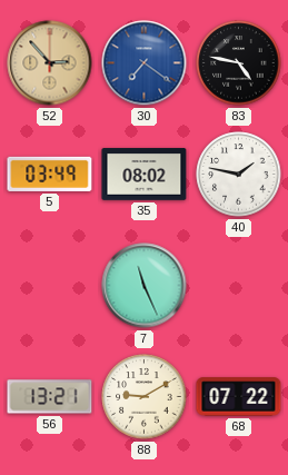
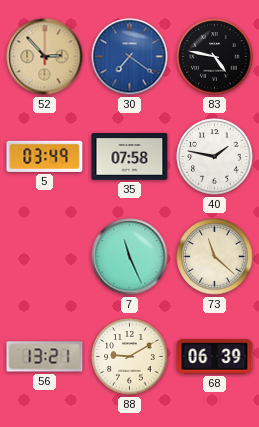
35: 08:02 -> 07:58 (130, 157)
73: none -> 11:22 (215, 257)
68: 07:22 -> 06:39 (215, 357)
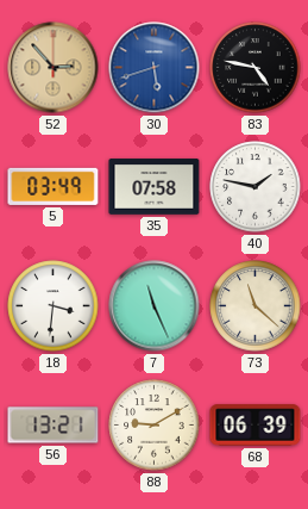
30: 7:21 -> 5:42 (155, 68)
18: none -> 3:31 (54, 306)
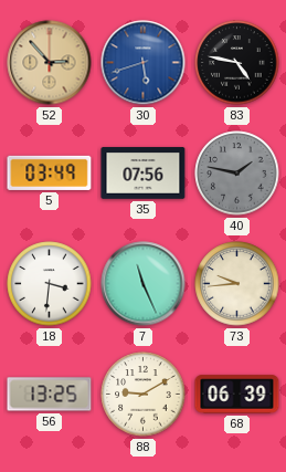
35: 07:58 -> 07:56 (144, 174)
40 dial: white -> grey (237, 174)
73: 11:22 -> 9:44 (237, 284)
56: 13:21 -> 13:25 (50, 395)
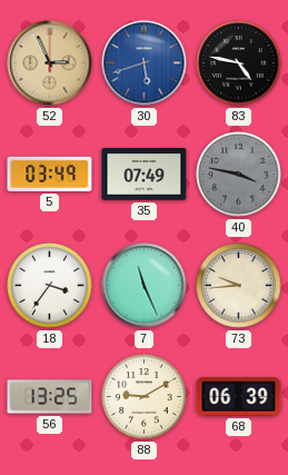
52: 2:53 -> 2:56 (50, 63)
35: 07:56 -> 07:49 (145, 175)
40: 1:47 -> 3:47 (239, 175)
18: 3:31 -> 3:36 (50, 286)
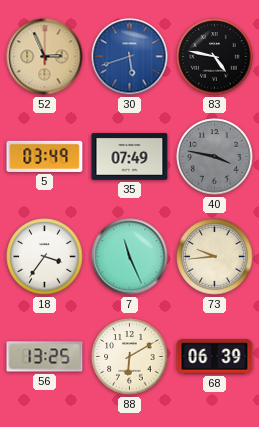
88: 9:10 -> 6:10 (130, 357)
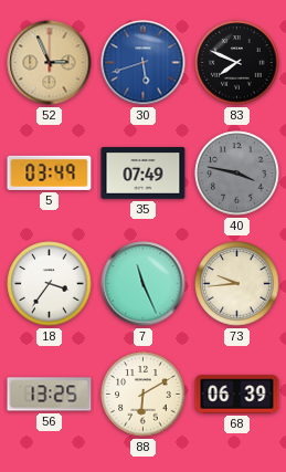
83: 4:47 -> 7:49 (237, 63)
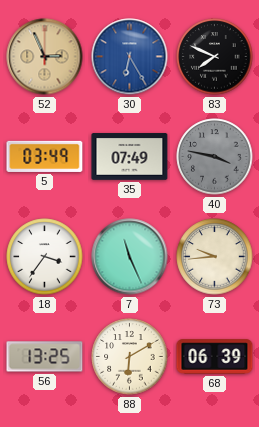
30: 5:42 -> 6:25 (130, 57)
